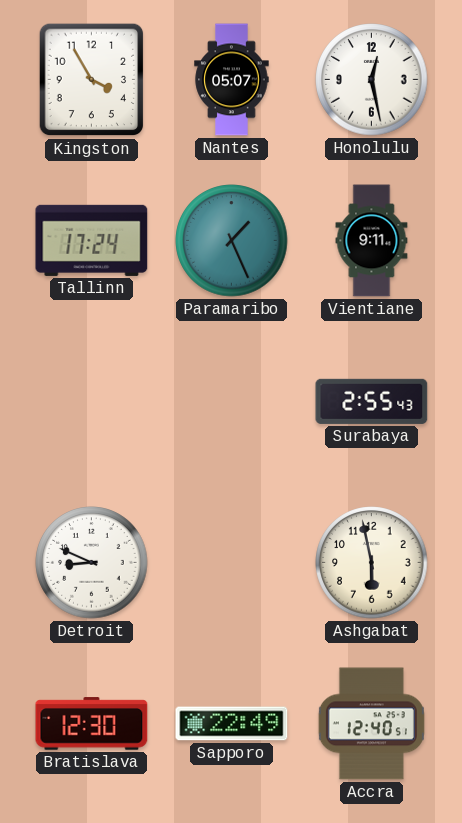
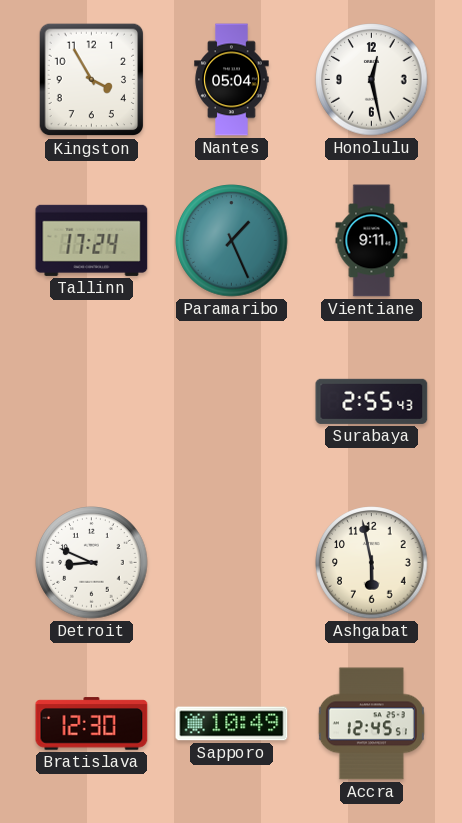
Nantes: 05:07 -> 05:04 (232, 80)
Sapporo: 22:49 -> 10:49 (232, 724)
Accra: 12:40 -> 12:45 (371, 724)
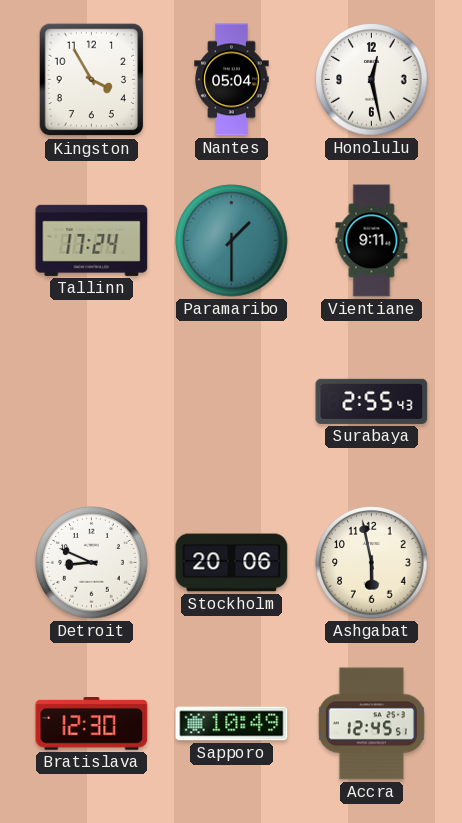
Paramaribo: 1:26 -> 1:30 (232, 241)
Stockholm: none -> 20:06 (232, 563)
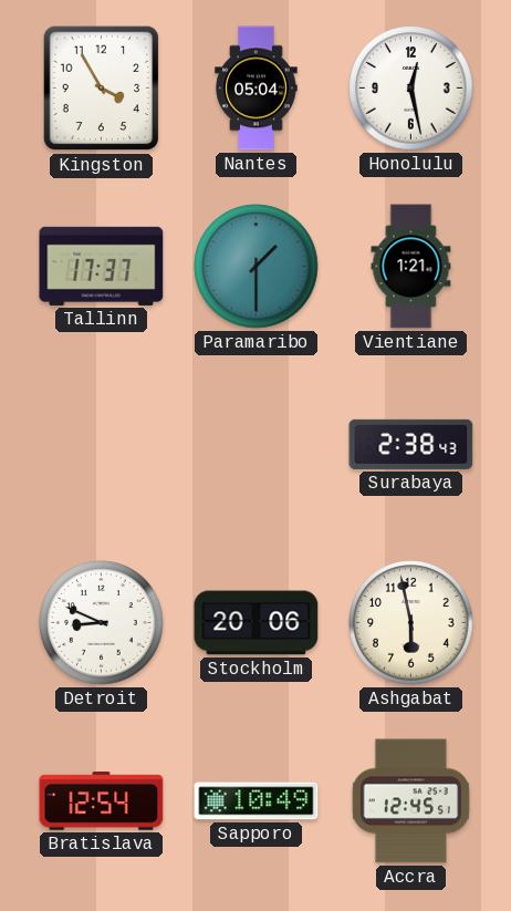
Tallinn: 17:24 -> 17:37 (102, 266)
Vientiane: 9:11 -> 1:21 (411, 267)
Surabaya: 2:55 -> 2:38 (411, 444)
Bratislava: 12:30 -> 12:54 (102, 801)
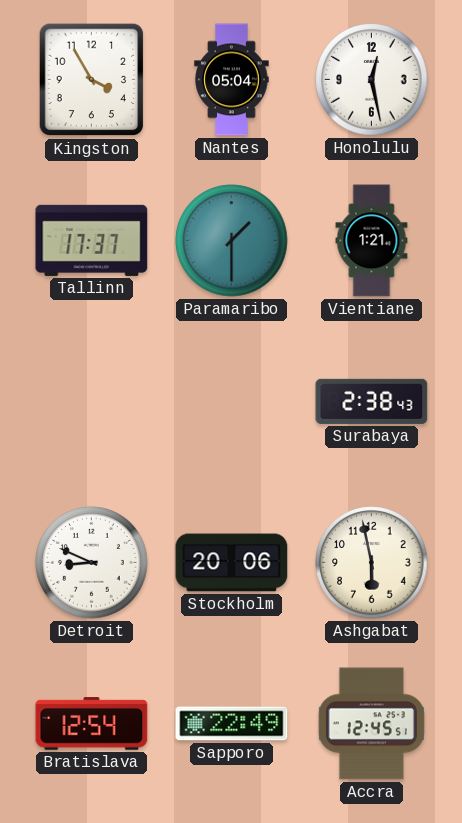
Sapporo: 10:49 -> 22:49 (232, 724)
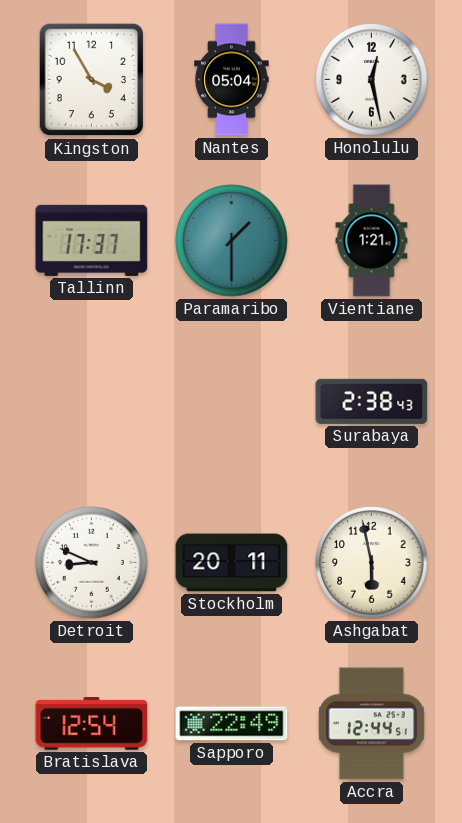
Stockholm: 20:06 -> 20:11 (232, 563)
Accra: 12:45 -> 12:44 (371, 724)
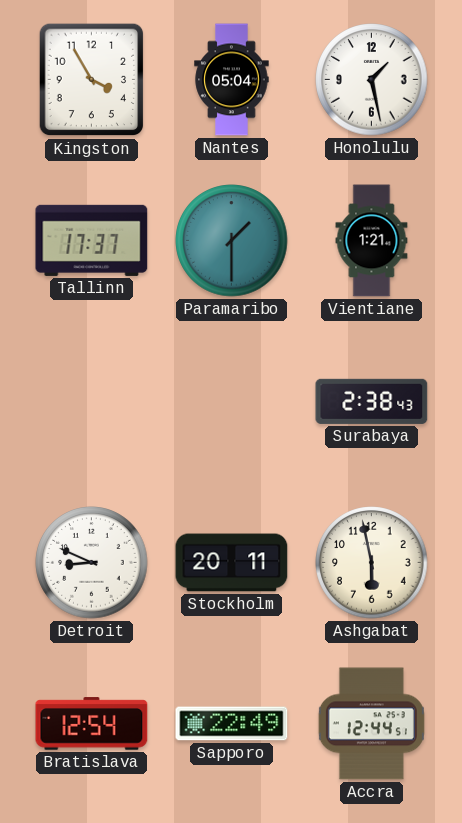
Honolulu: 12:28 -> 1:28 (372, 80)
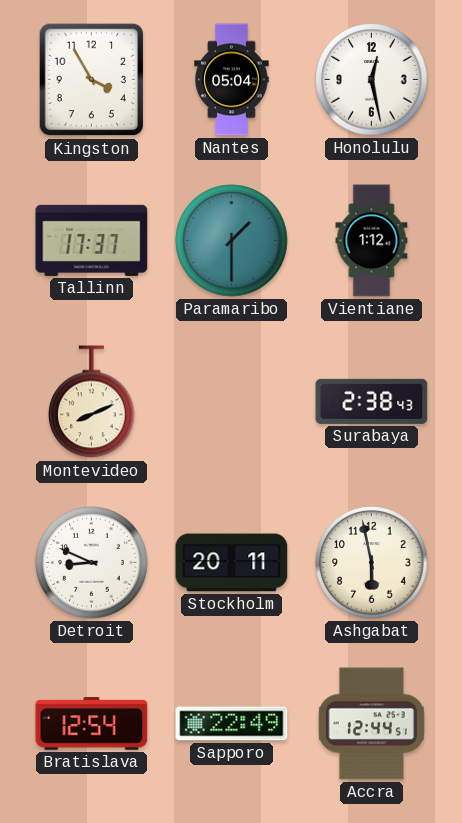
Honolulu: 1:28 -> 12:28 (372, 80)
Vientiane: 1:21 -> 1:12 (372, 241)
Montevideo: none -> 8:11 (92, 402)
